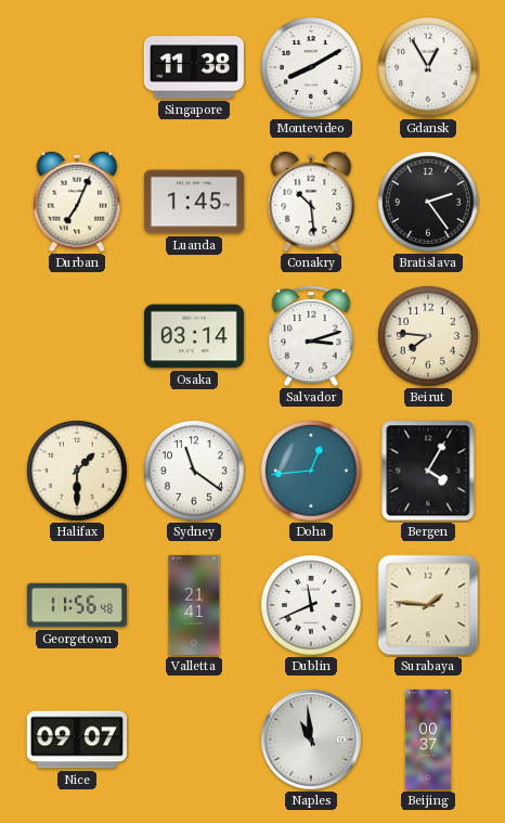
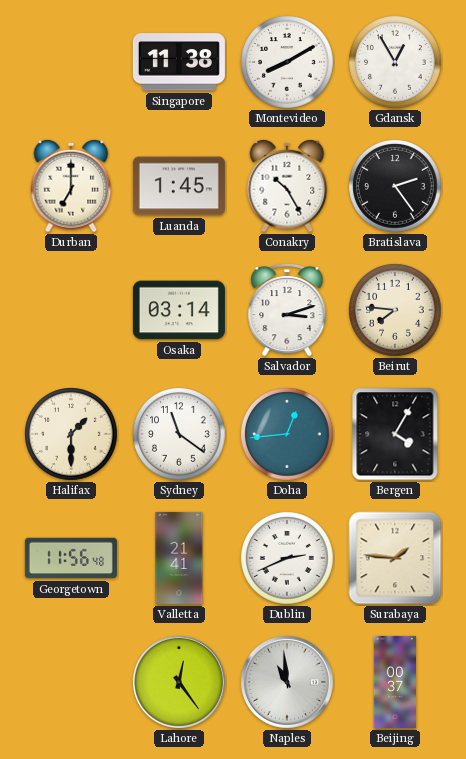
Durban: 7:04 -> 7:00 (71, 186)
Conakry: 10:29 -> 10:25 (287, 186)
Dublin: 11:41 -> 2:41 (288, 559)
Nice: 09:07 -> none (77, 740)
Lahore: none -> 12:24 (179, 682)
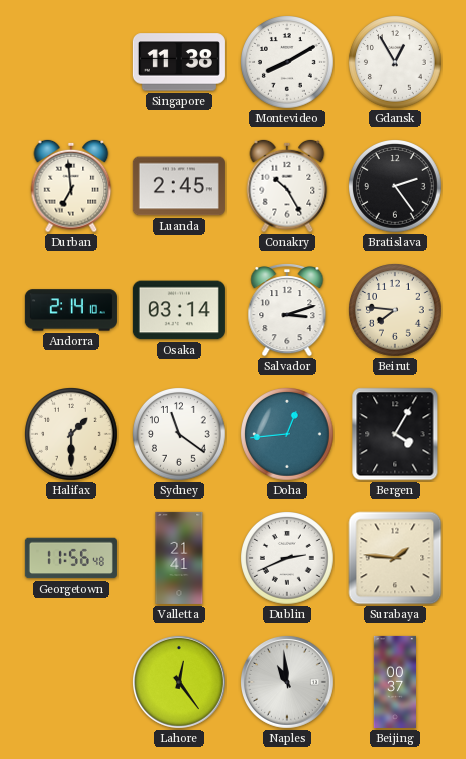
Durban: 7:00 -> 6:59 (71, 186)
Luanda: 1:45 -> 2:45 (179, 186)
Andorra: none -> 2:14 (71, 310)
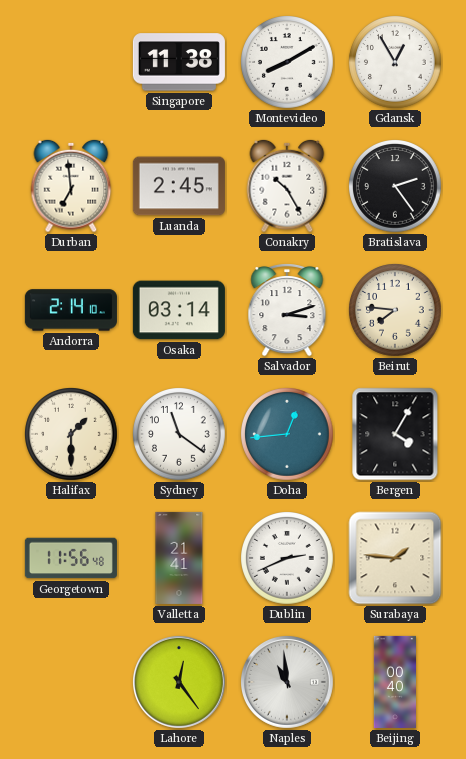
Beijing: 00:37 -> 00:40 (395, 682)
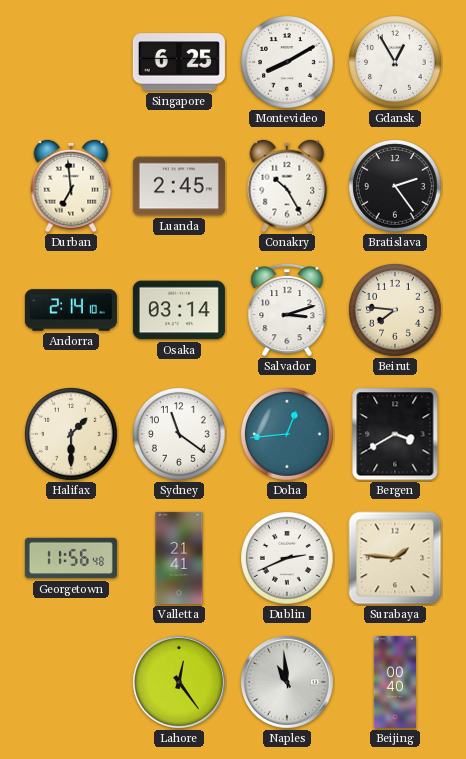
Singapore: 11:38 -> 6:25 (179, 62)
Bergen: 4:05 -> 3:40 (395, 434)
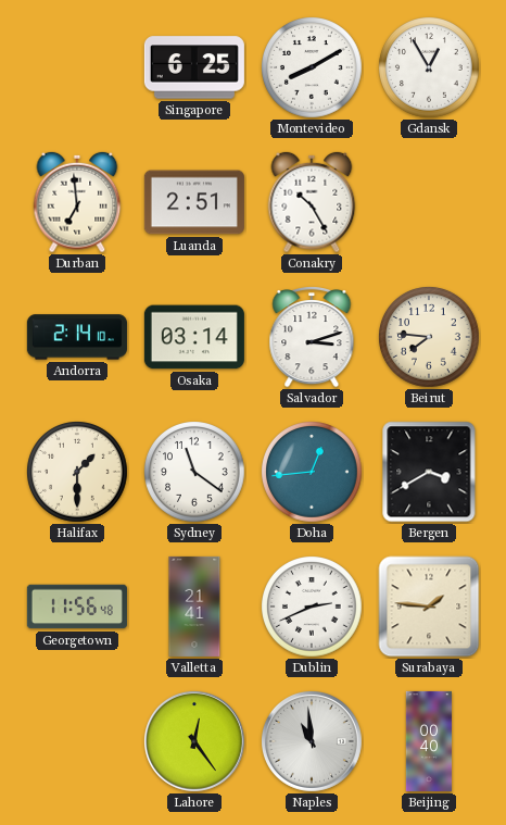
Luanda: 2:45 -> 2:51 (194, 202)
Bratislava: 2:24 -> none (396, 187)
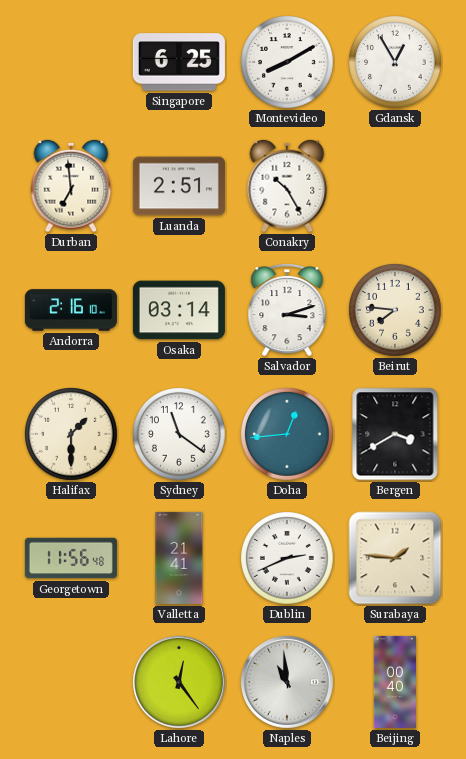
Andorra: 2:14 -> 2:16 (71, 310)
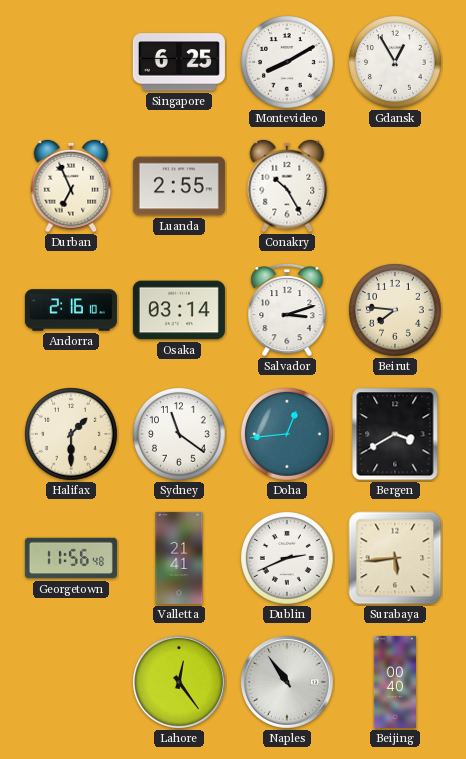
Durban: 6:59 -> 6:56 (71, 186)
Luanda: 2:51 -> 2:55 (179, 186)
Surabaya: 1:46 -> 5:44 (395, 558)
Naples: 10:59 -> 10:54 (287, 682)
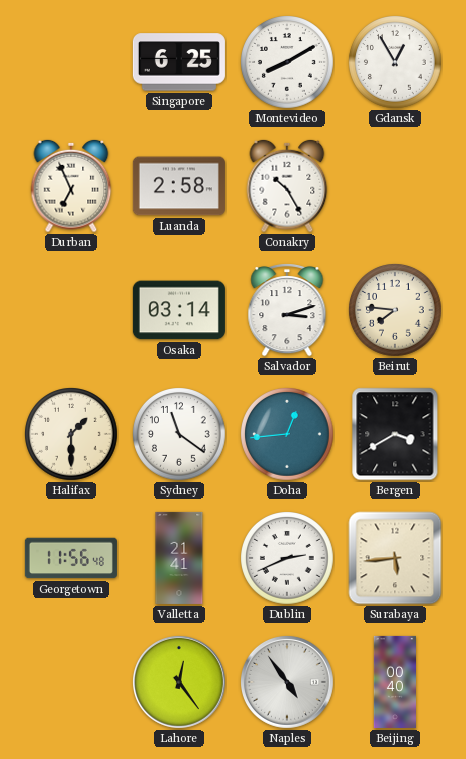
Luanda: 2:55 -> 2:58 (179, 186)
Andorra: 2:16 -> none (71, 310)
Naples: 10:54 -> 4:54 (287, 682)
